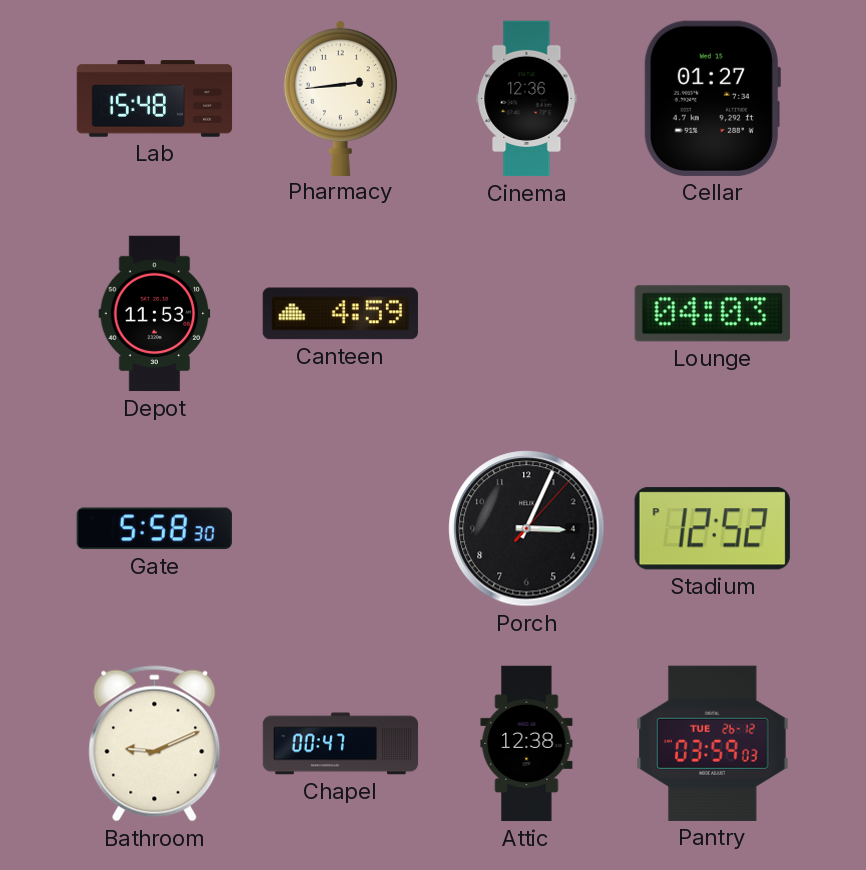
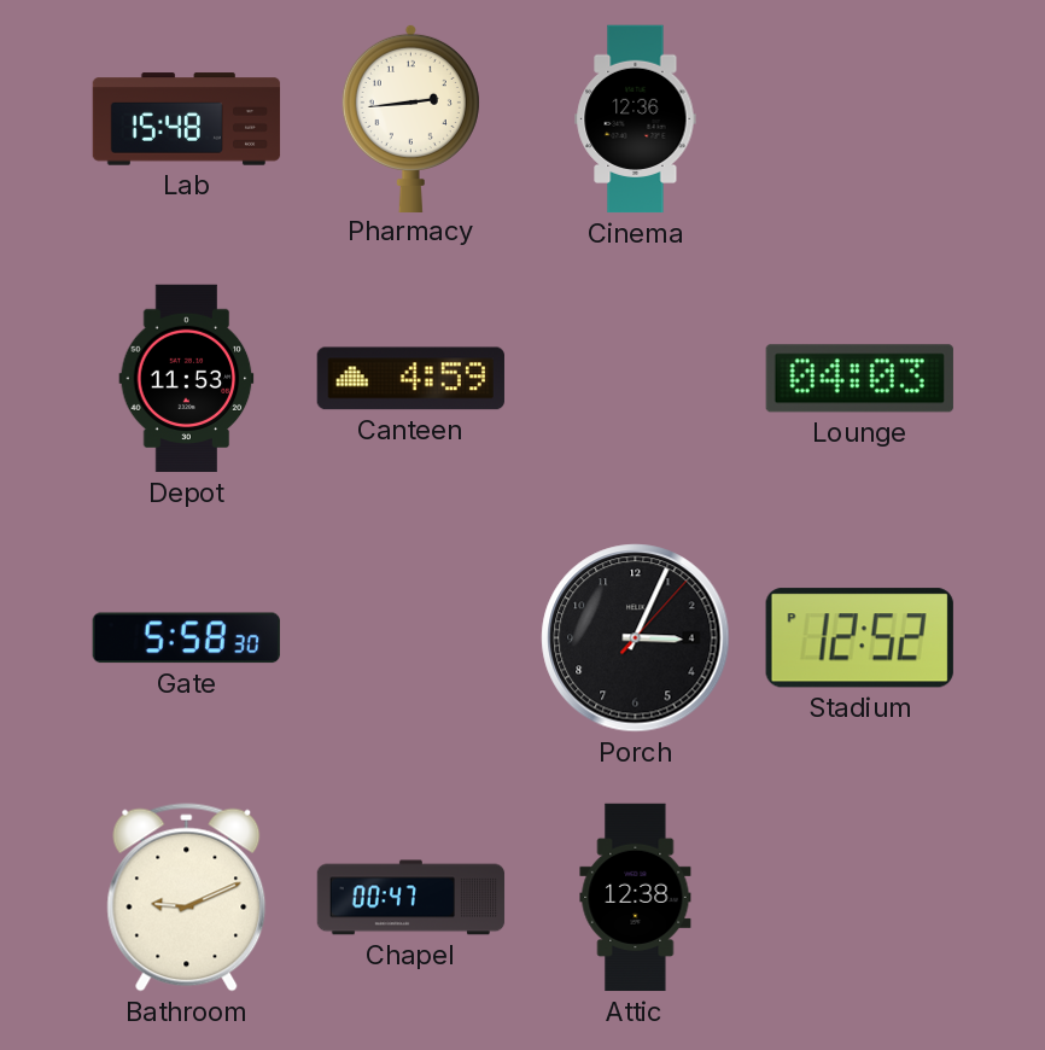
Cellar: 01:27 -> none (712, 98)
Pantry: 03:59 -> none (713, 743)
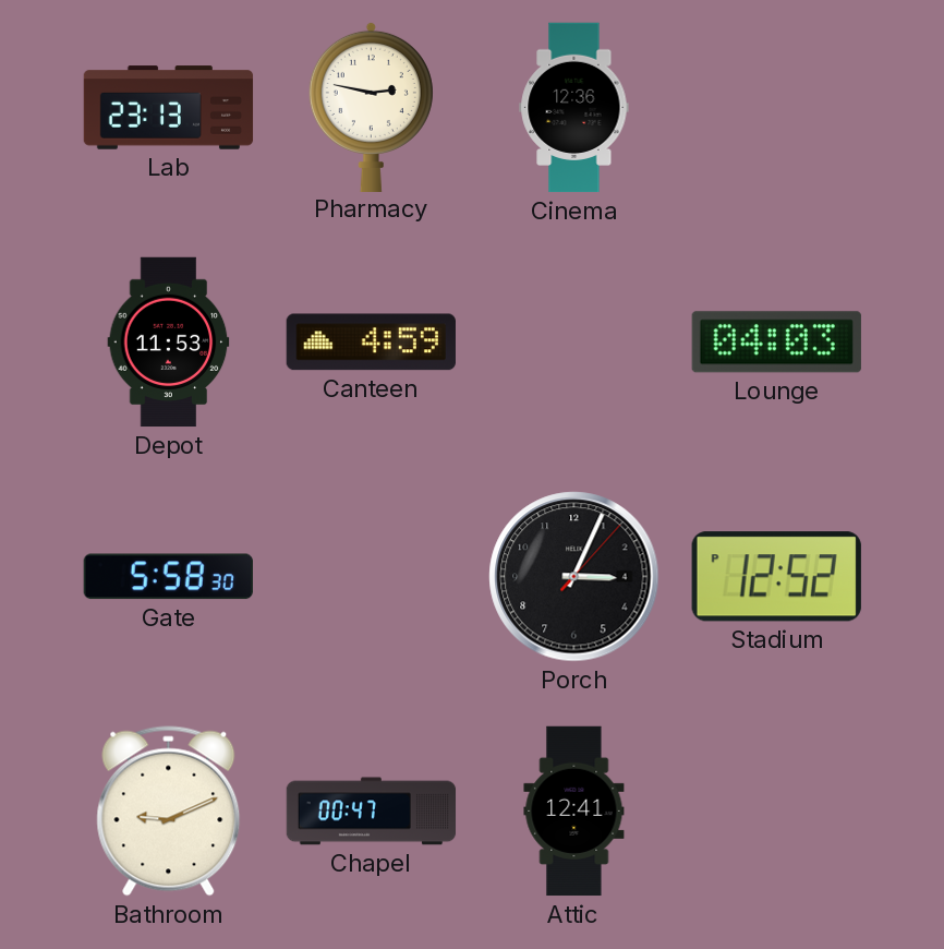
Lab: 15:48 -> 23:13 (169, 108)
Pharmacy: 2:44 -> 2:47 (371, 106)
Attic: 12:38 -> 12:41 (574, 812)
